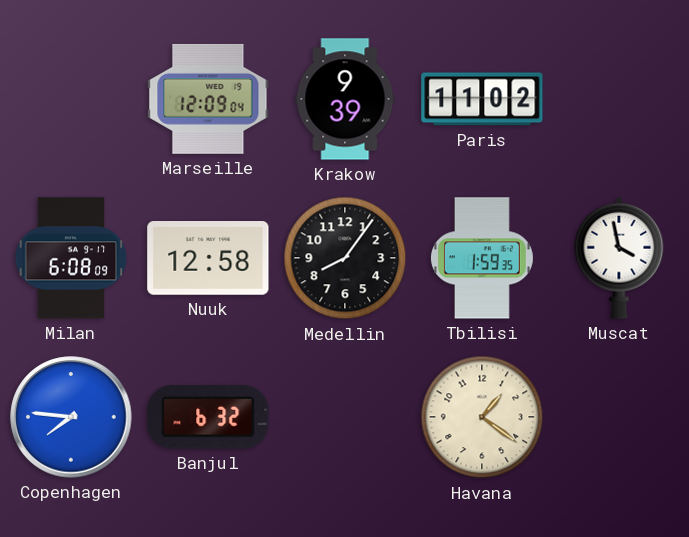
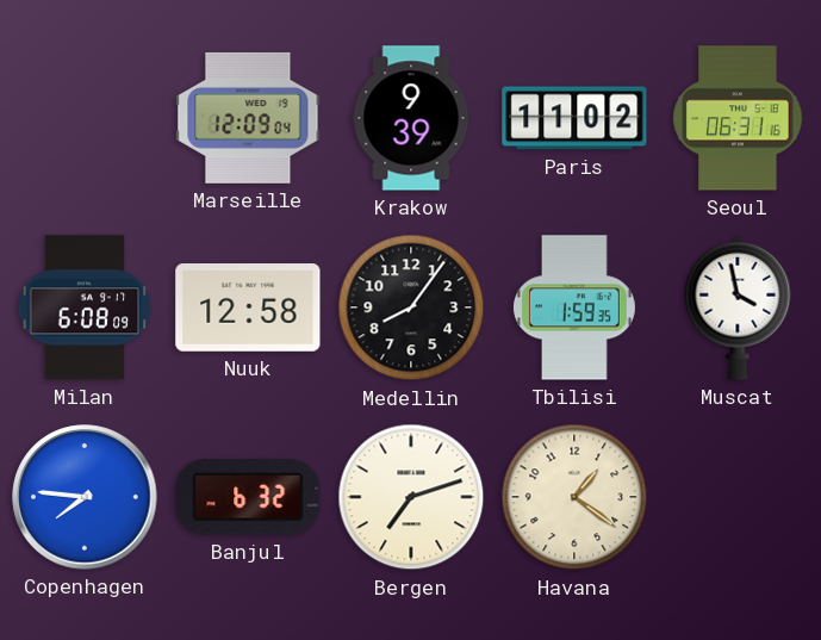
Seoul: none -> 06:31 (738, 118)
Bergen: none -> 7:12 (411, 497)
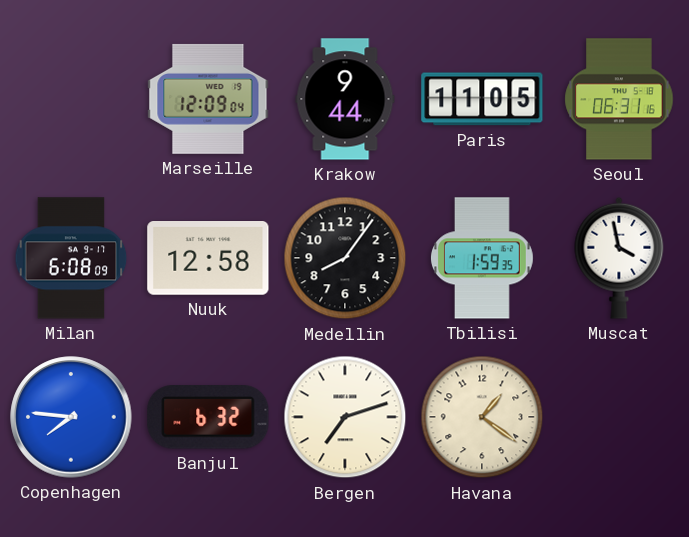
Krakow: 9:39 -> 9:44 (345, 99)
Paris: 11:02 -> 11:05 (482, 99)
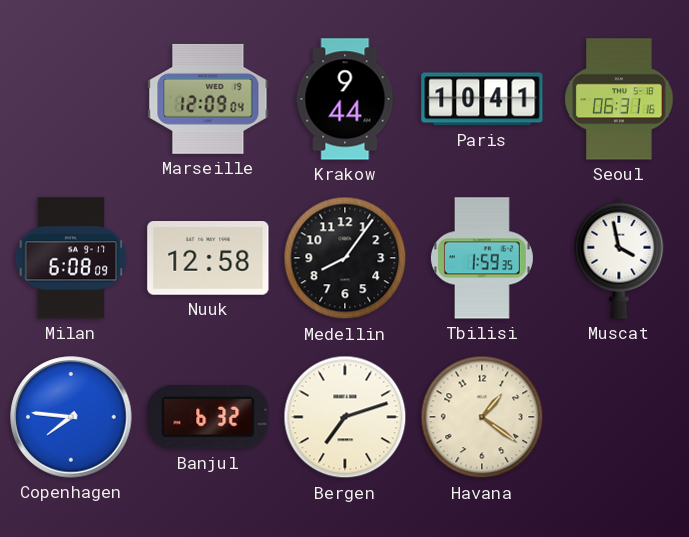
Paris: 11:05 -> 10:41 (482, 99)
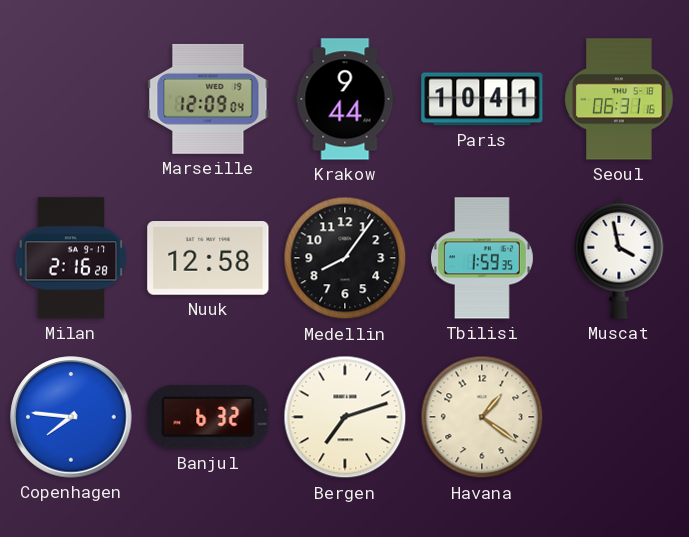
Milan: 6:08 -> 2:16 (71, 258)
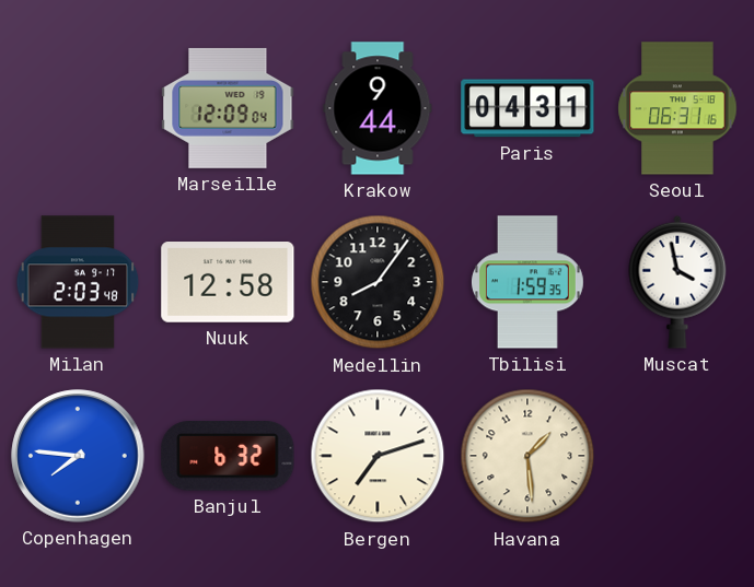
Paris: 10:41 -> 04:31 (527, 108)
Milan: 2:16 -> 2:03 (78, 282)
Havana: 1:21 -> 1:29 (527, 456)
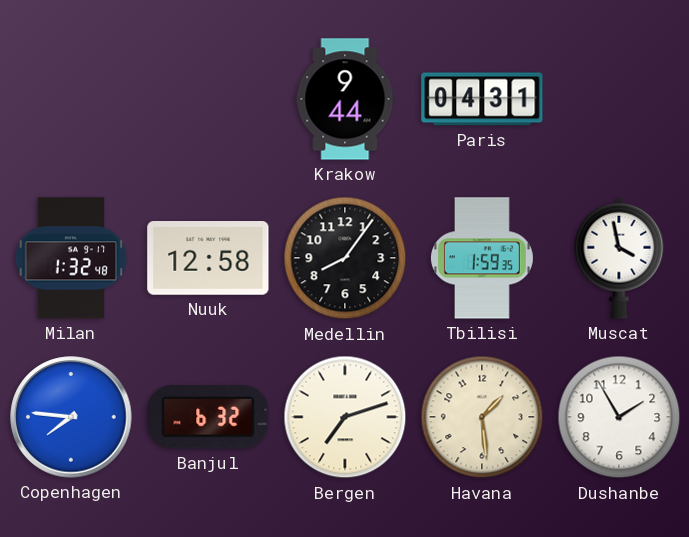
Marseille: 12:09 -> none (228, 108)
Seoul: 06:31 -> none (677, 108)
Milan: 2:03 -> 1:32 (71, 258)
Dushanbe: none -> 1:55 (619, 417)
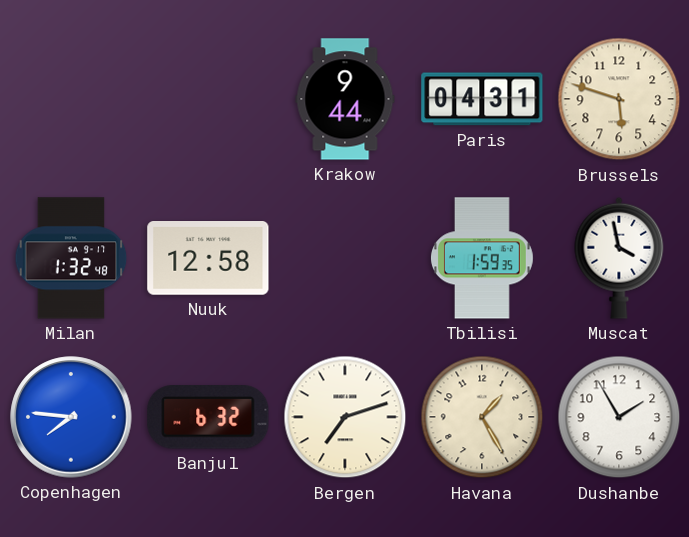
Brussels: none -> 5:48 (619, 99)
Medellin: 8:06 -> none (345, 258)
Havana: 1:29 -> 1:25 (482, 417)
